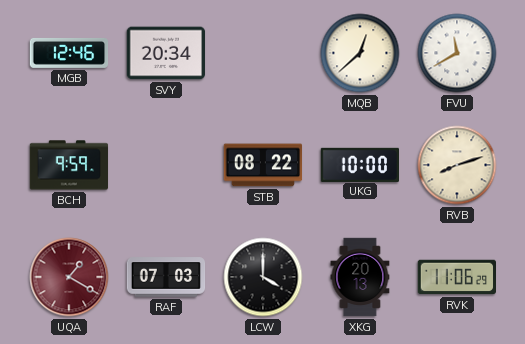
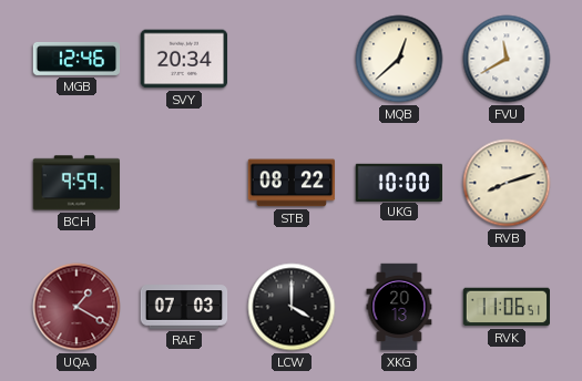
RVK: 11:06:29 -> 11:06:51 (506, 307)
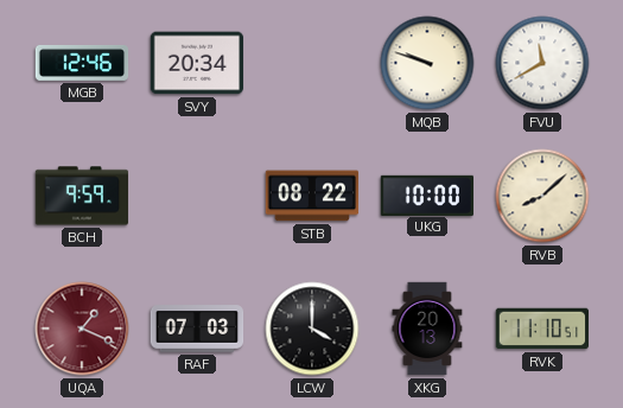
MQB: 12:38 -> 9:48 (427, 63)
RVB: 8:12 -> 8:08 (542, 196)
UQA: 1:20 -> 1:19 (82, 329)
RVK: 11:06 -> 11:10 (541, 329)
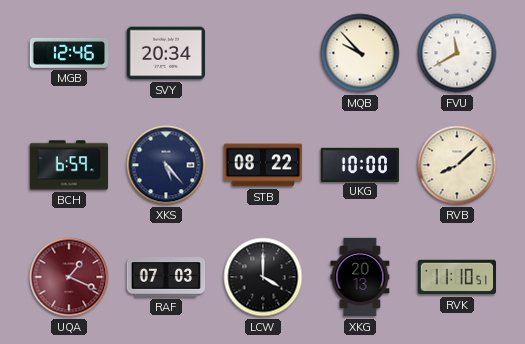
MQB: 9:48 -> 9:53 (360, 53)
BCH: 9:59 -> 6:59 (69, 165)
XKS: none -> 5:23 (166, 165)
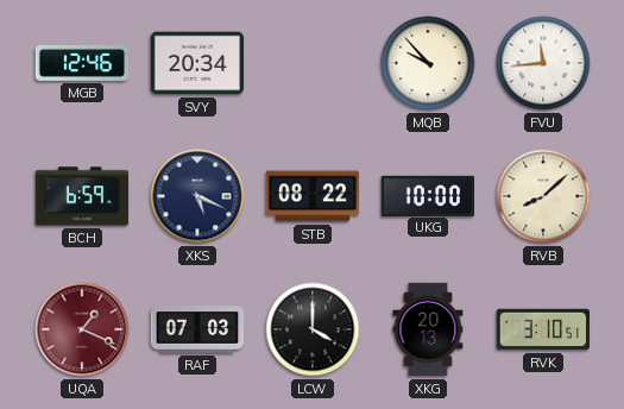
FVU: 11:40 -> 11:44 (543, 63)
XKS: 5:23 -> 5:19 (197, 196)
RVK: 11:10 -> 3:10 (542, 329)
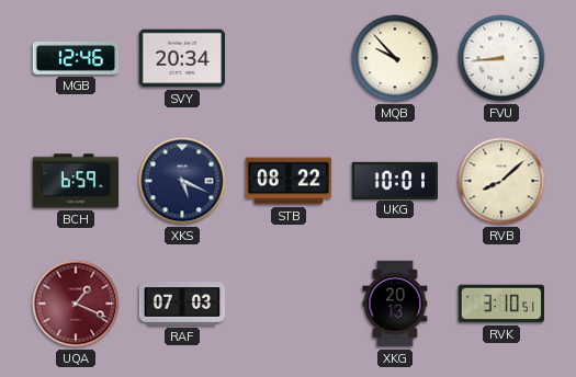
FVU: 11:44 -> 8:44 (501, 58)
UKG: 10:00 -> 10:01 (395, 180)
LCW: 4:00 -> none (313, 329)
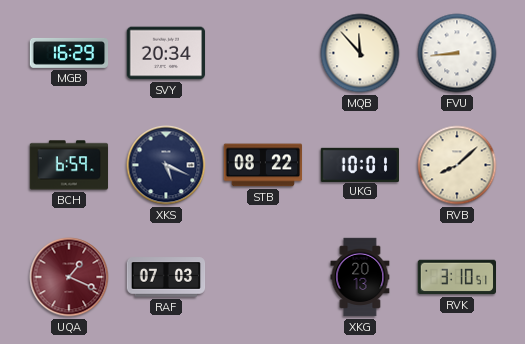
MGB: 12:46 -> 16:29 (69, 53)
MQB: 9:53 -> 11:53 (360, 53)
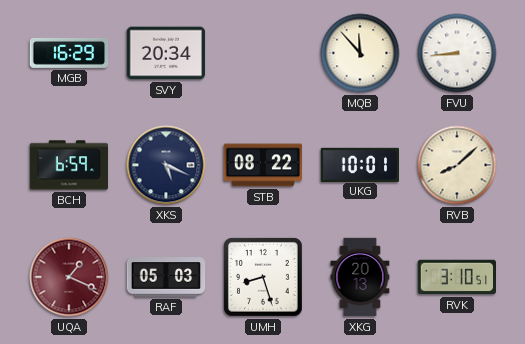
RAF: 07:03 -> 05:03 (166, 277)
UMH: none -> 8:27 (264, 278)
